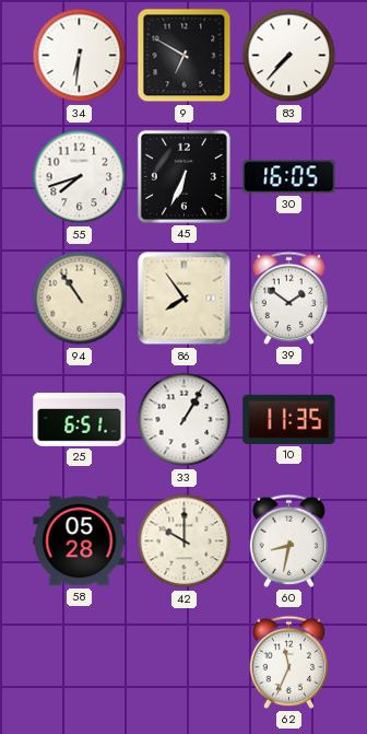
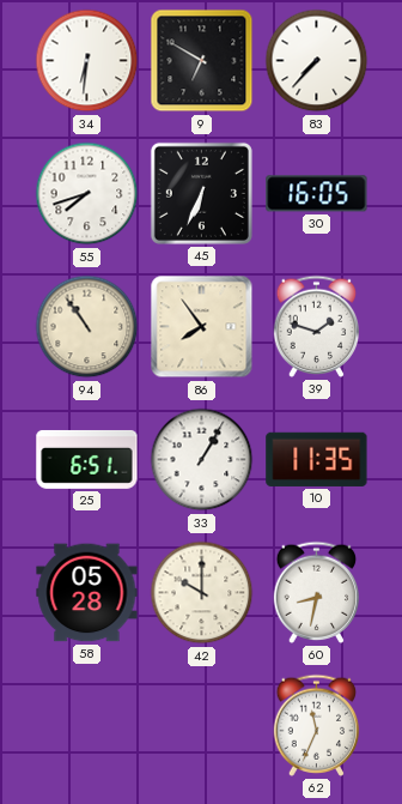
39: 1:51 -> 1:48 (317, 326)
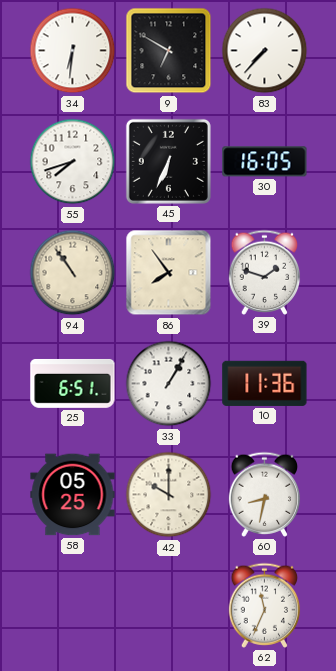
10: 11:35 -> 11:36 (265, 383)
58: 05:28 -> 05:25 (73, 495)
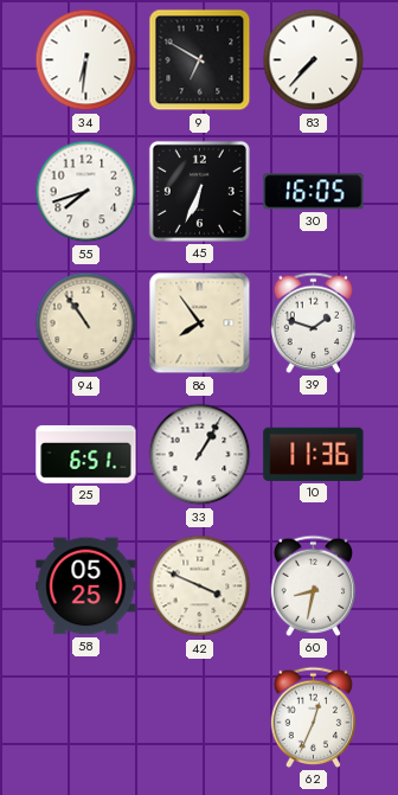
42: 10:00 -> 3:49 (200, 586)
62: 11:34 -> 12:34 (314, 717)
